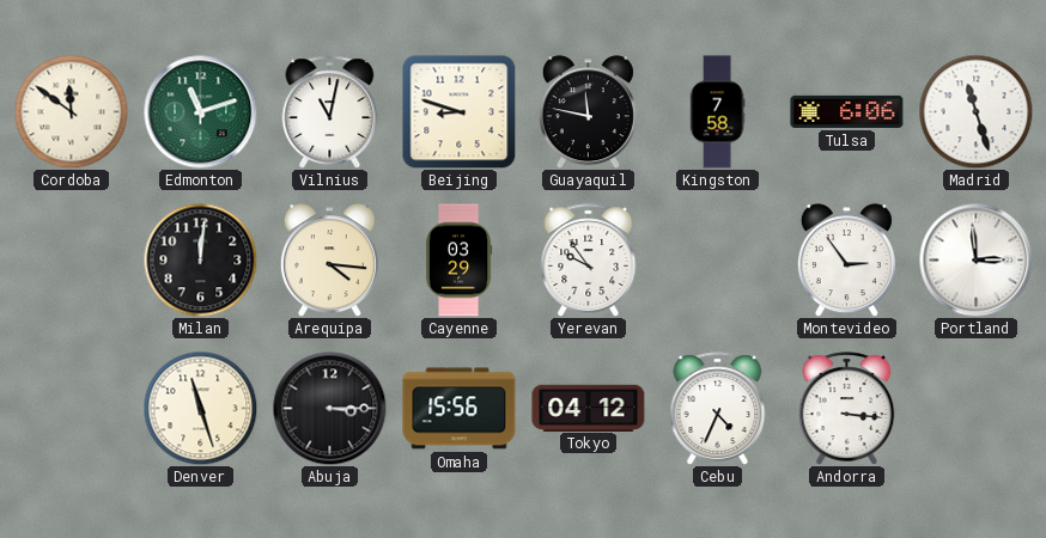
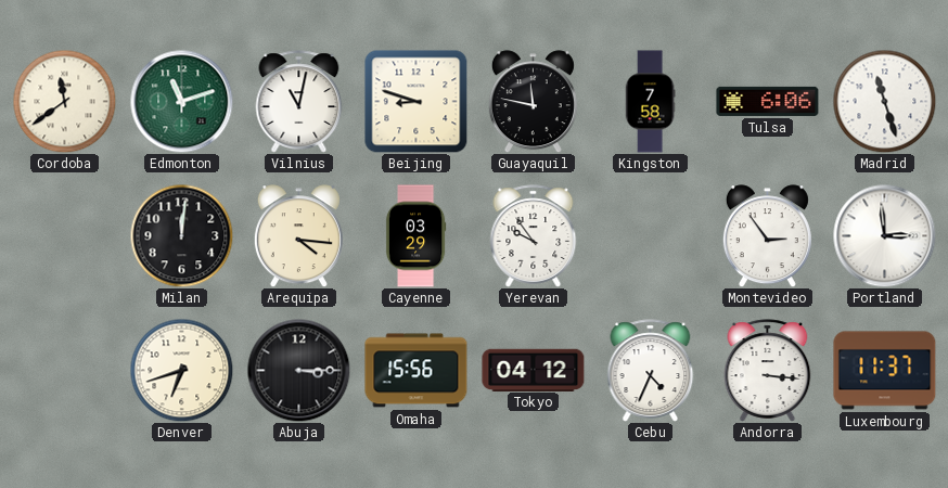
Cordoba: 11:51 -> 11:39 (64, 101)
Denver: 11:27 -> 6:42 (181, 370)
Luxembourg: none -> 11:37 (885, 371)
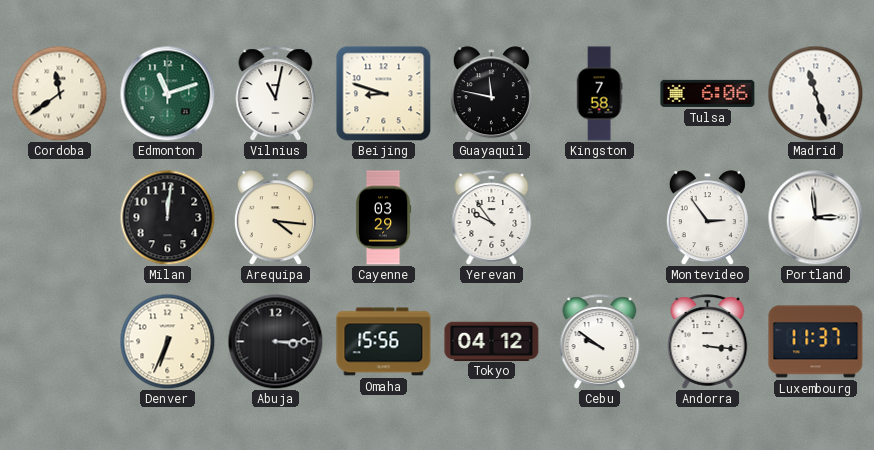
Denver: 6:42 -> 6:34 (167, 341)
Cebu: 4:34 -> 9:51 (600, 342)
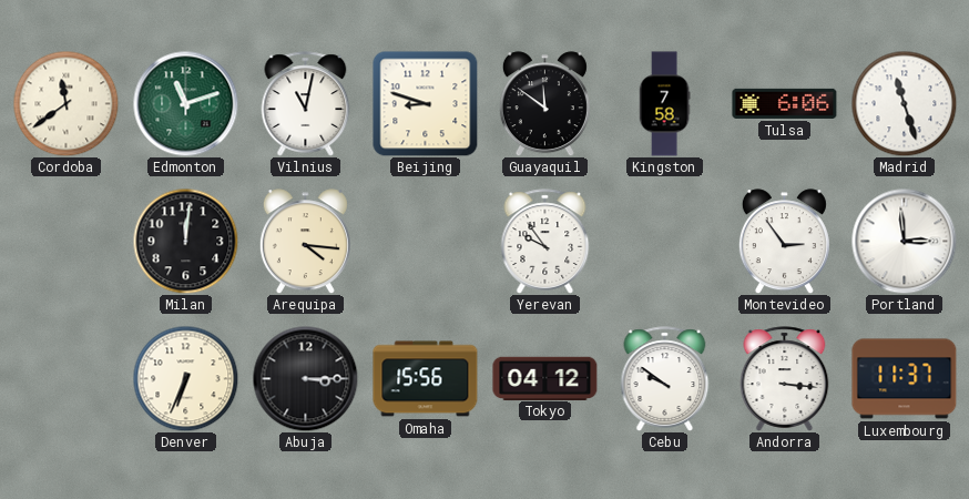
Guayaquil: 11:47 -> 11:51 (544, 104)
Cayenne: 03:29 -> none (383, 218)
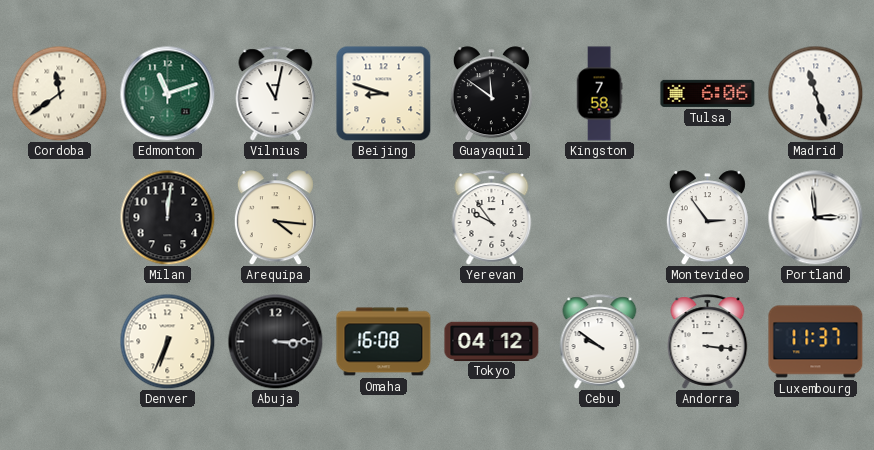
Omaha: 15:56 -> 16:08 (384, 342)
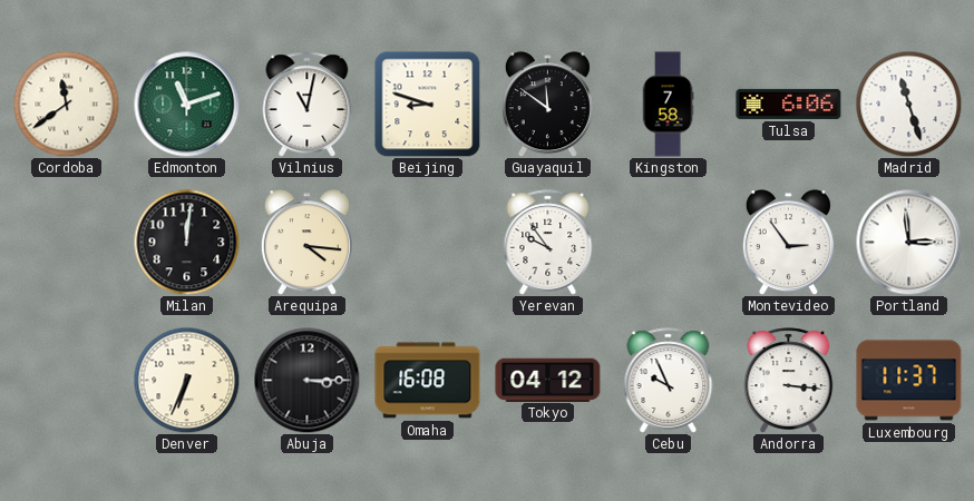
Cebu: 9:51 -> 9:56 (669, 381)
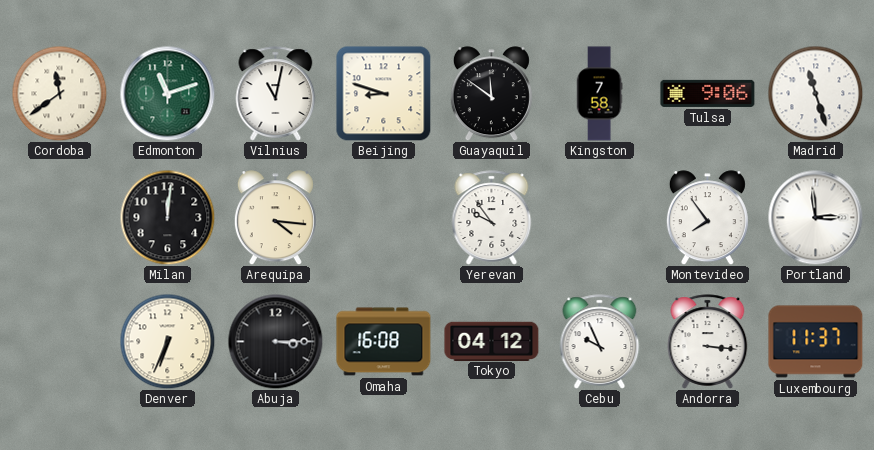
Tulsa: 6:06 -> 9:06 (708, 93)
Montevideo: 2:54 -> 7:54 (707, 218)
